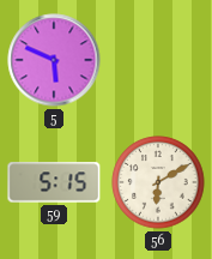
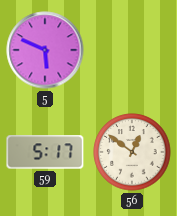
59: 5:15 -> 5:17 (45, 152)
56: 6:10 -> 12:51 (132, 152)
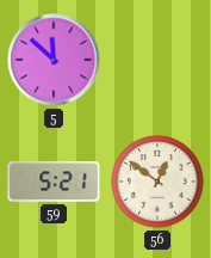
5: 5:49 -> 11:52 (54, 60)
59: 5:17 -> 5:21 (54, 182)
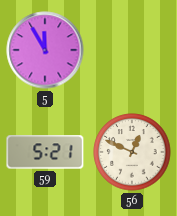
5: 11:52 -> 11:55 (45, 50)
56: 12:51 -> 12:49 (132, 152)
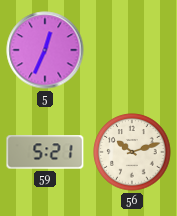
5: 11:55 -> 12:34 (45, 50)
56: 12:49 -> 10:12 (132, 152)
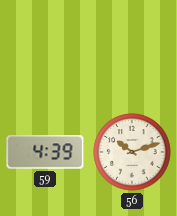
5: 12:34 -> none (45, 50)
59: 5:21 -> 4:39 (45, 152)
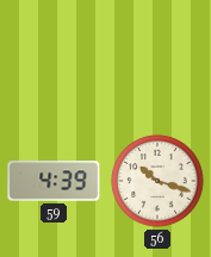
56: 10:12 -> 10:18 (157, 181)
